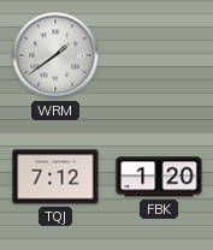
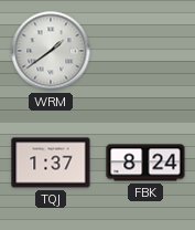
TQJ: 7:12 -> 1:37 (51, 163)
FBK: 1:20 -> 8:24 (145, 163)
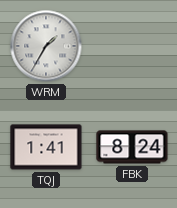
WRM: 1:39 -> 1:35 (46, 46)
TQJ: 1:37 -> 1:41 (46, 147)
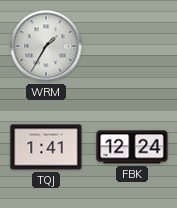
FBK: 8:24 -> 12:24 (132, 147)
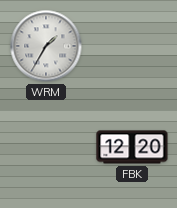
TQJ: 1:41 -> none (46, 147)
FBK: 12:24 -> 12:20 (132, 147)
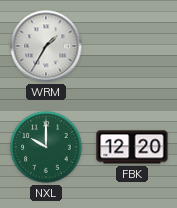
NXL: none -> 10:00 (46, 147)
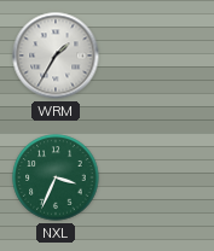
NXL: 10:00 -> 3:34 (56, 177)
FBK: 12:20 -> none (132, 147)
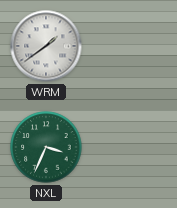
WRM: 1:35 -> 1:39 (46, 46)
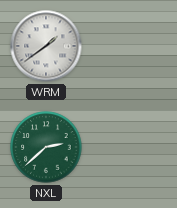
NXL: 3:34 -> 2:38 (46, 147)
